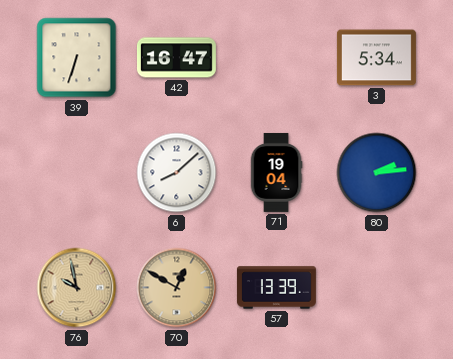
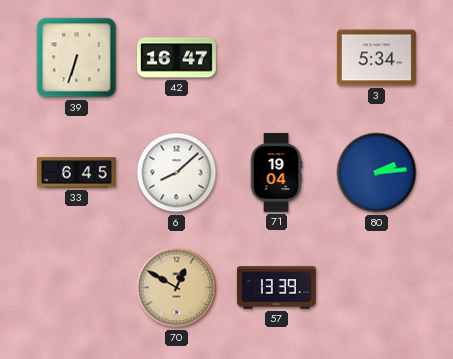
33: none -> 6:45 (76, 173)
76: 9:58 -> none (77, 288)
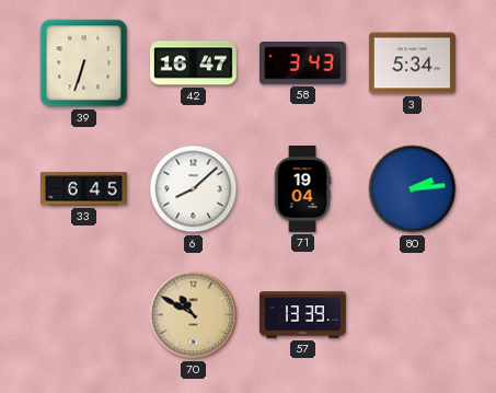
58: none -> 3:43 (302, 63)
70: 12:50 -> 10:50 (194, 315)
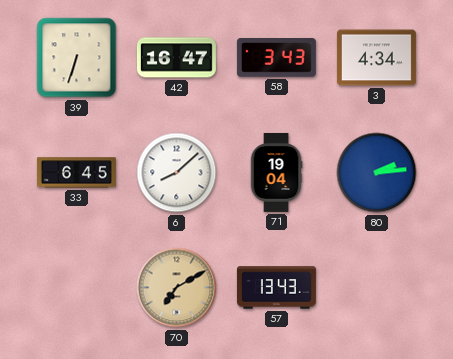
3: 5:34 -> 4:34 (376, 58)
70: 10:50 -> 7:10 (177, 288)
57: 13:39 -> 13:43 (276, 288)
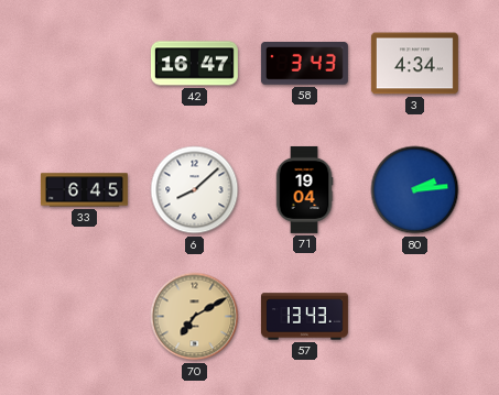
39: 6:33 -> none (77, 58)
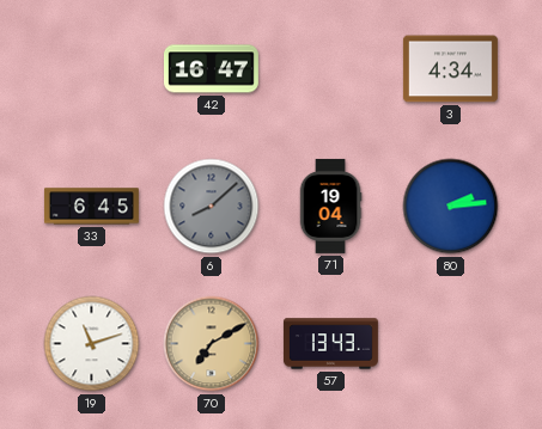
58: 3:43 -> none (304, 64)
6 dial: white -> grey (212, 207)
19: none -> 11:12 (92, 344)
